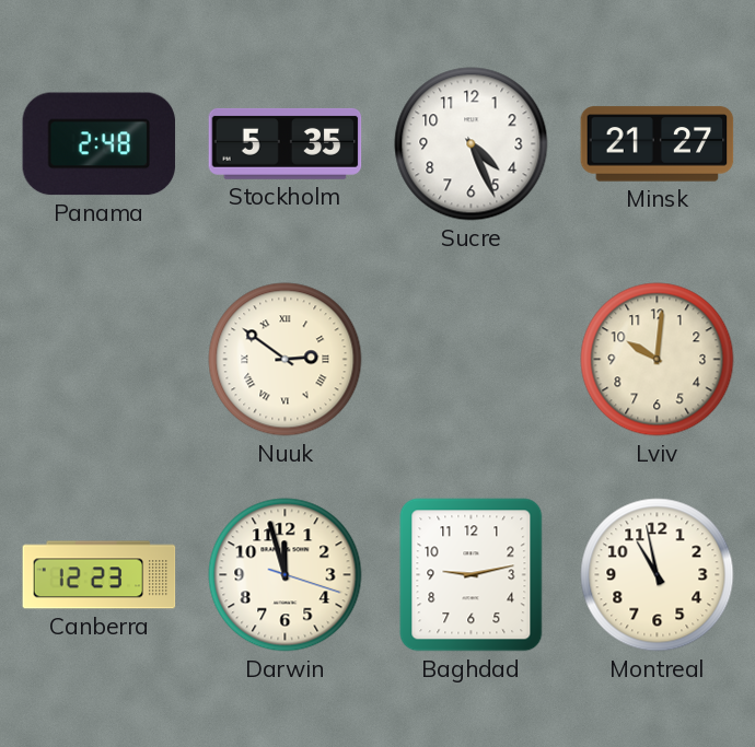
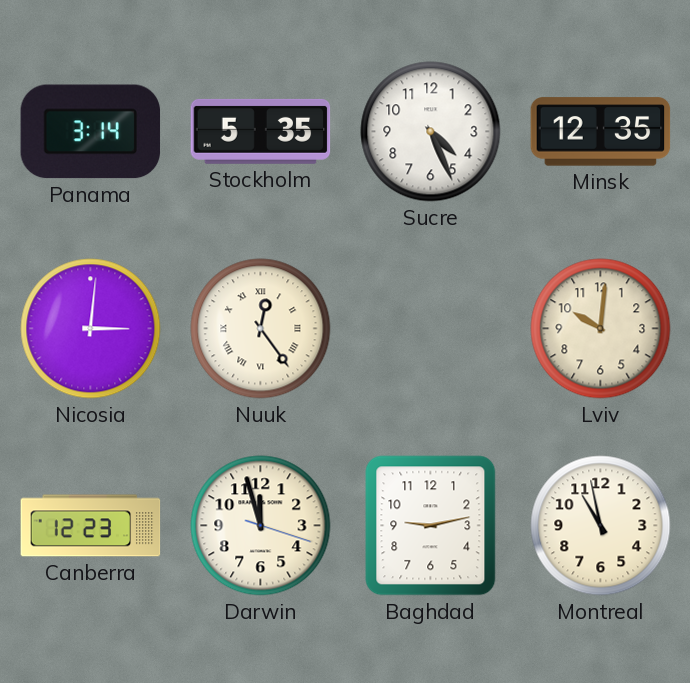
Panama: 2:48 -> 3:14 (91, 132)
Minsk: 21:27 -> 12:35 (601, 132)
Nicosia: none -> 3:01 (91, 329)
Nuuk: 2:51 -> 12:24 (261, 329)
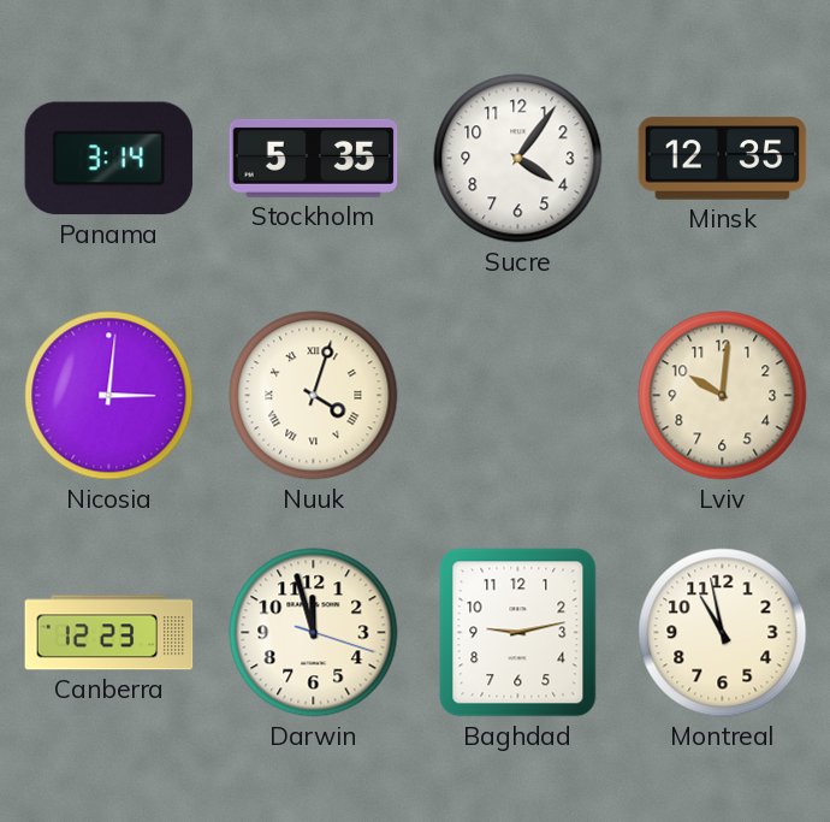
Sucre: 4:26 -> 4:06 (518, 159)
Nuuk: 12:24 -> 4:03 (314, 396)
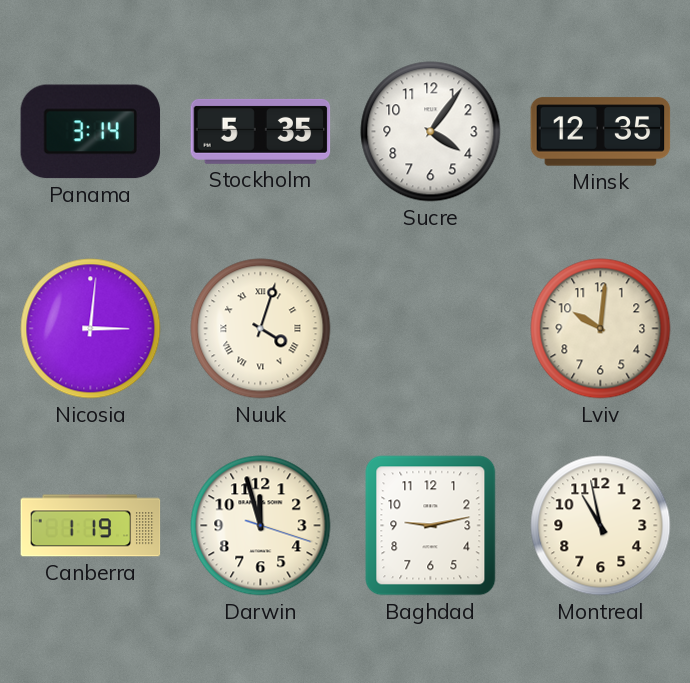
Canberra: 12:23 -> 1:19 (91, 526)
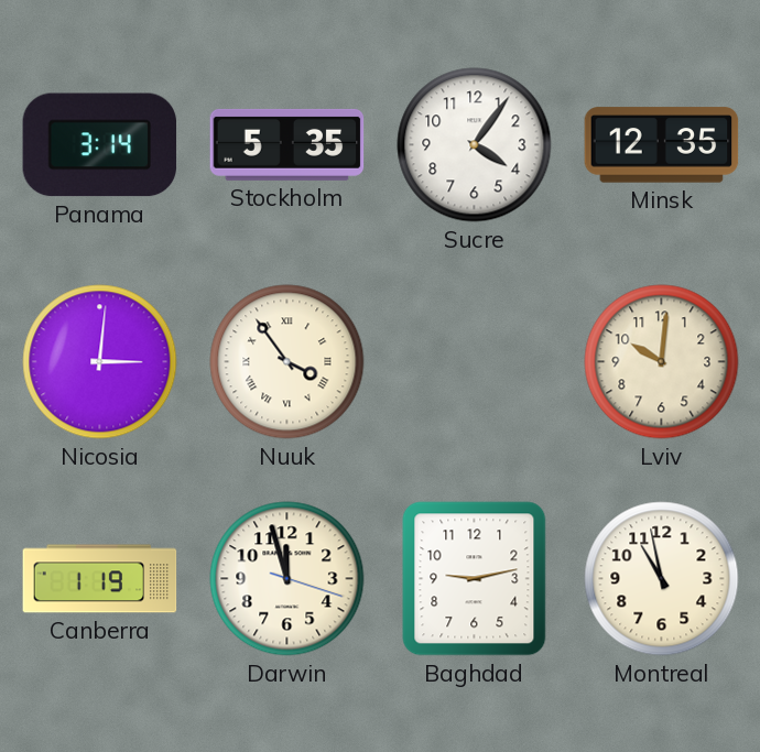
Nuuk: 4:03 -> 3:54 (287, 362)
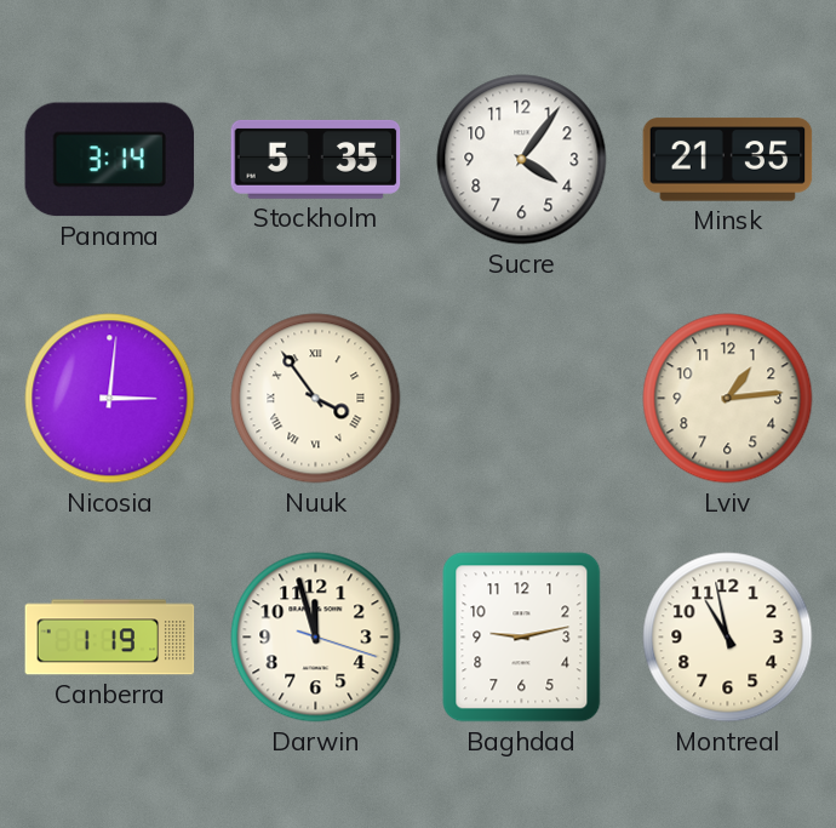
Minsk: 12:35 -> 21:35 (728, 160)
Lviv: 10:01 -> 1:14 (728, 399)
